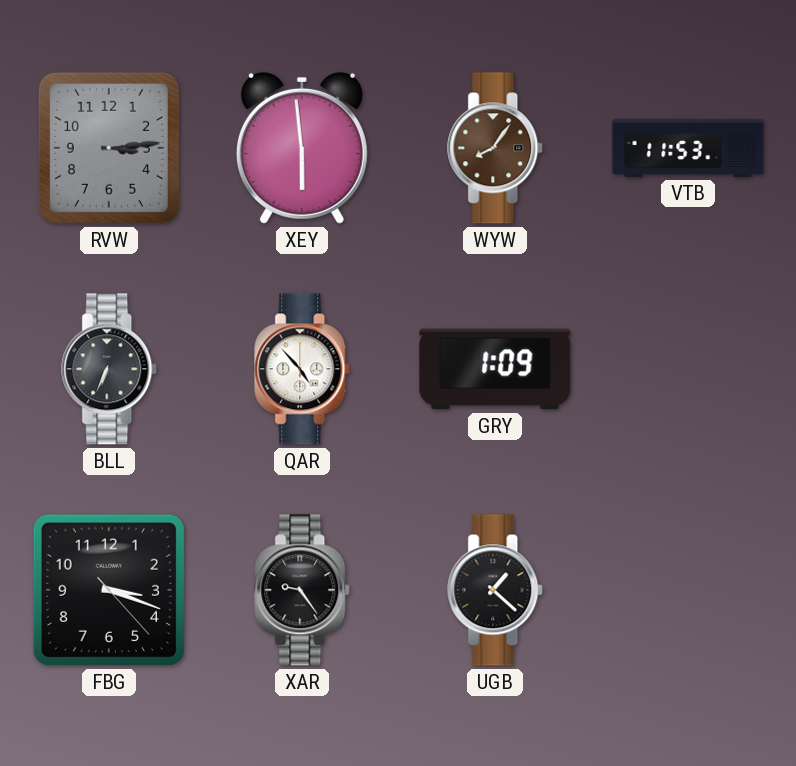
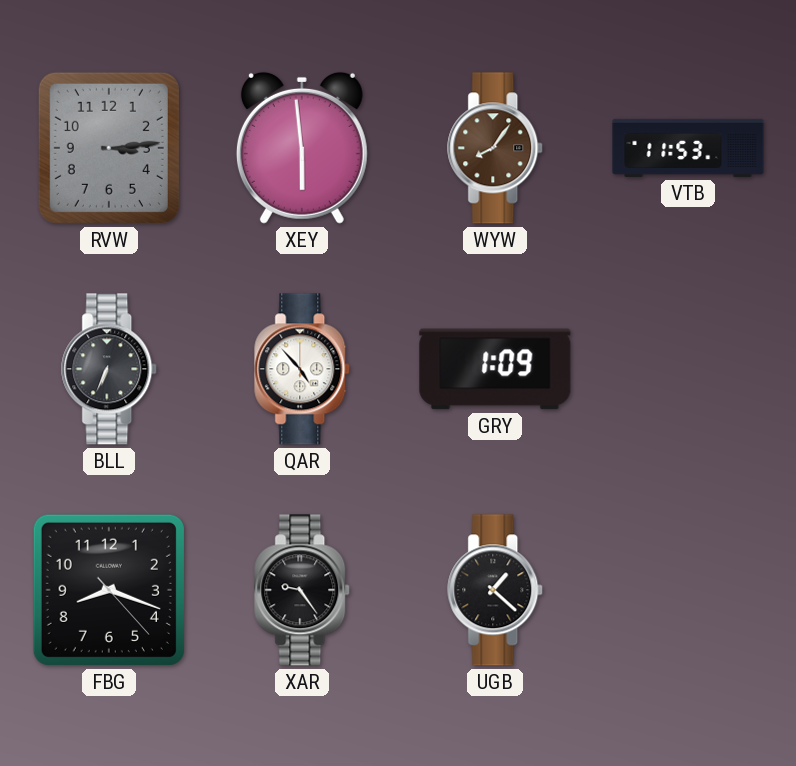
FBG: 3:18 -> 8:18 (109, 590)
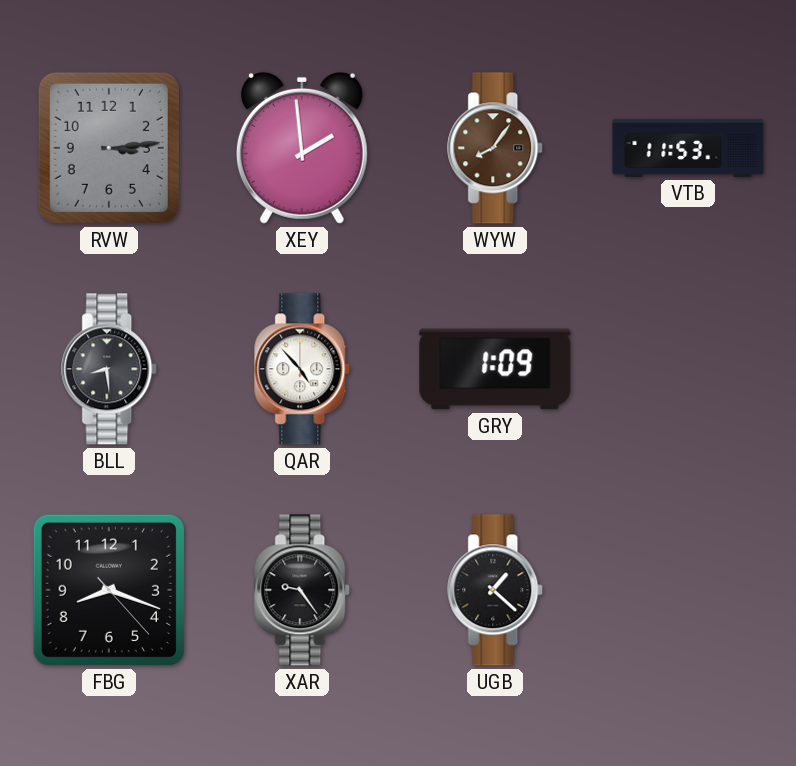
XEY: 5:59 -> 1:59 (302, 148)
BLL: 6:34 -> 8:29 (110, 369)
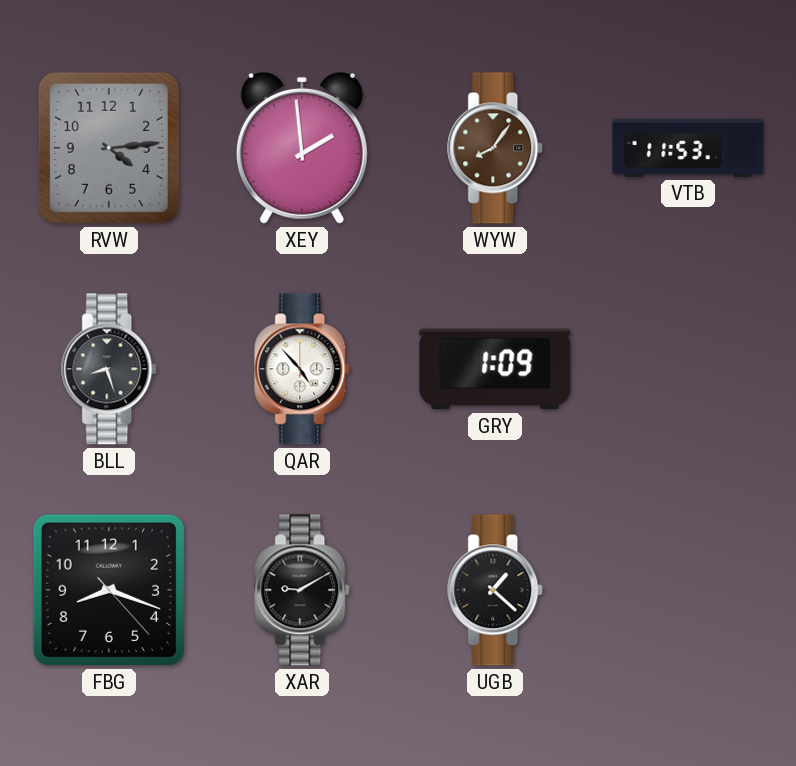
RVW: 3:14 -> 4:14 (109, 148)
BLL: 8:29 -> 8:27 (110, 369)
XAR: 9:24 -> 9:10 (303, 590)
